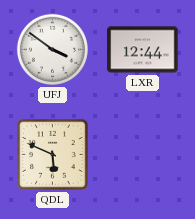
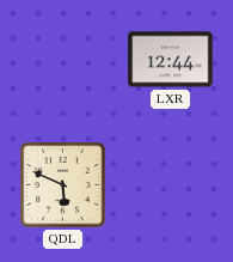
UFJ: 3:51 -> none (52, 49)
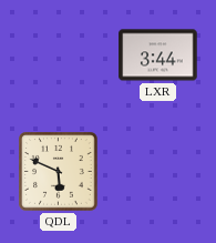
LXR: 12:44 -> 3:44 (158, 55)
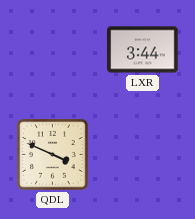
QDL: 5:49 -> 3:49 (53, 155)
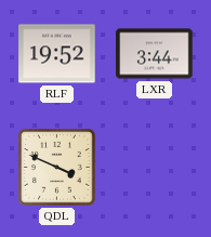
RLF: none -> 19:52 (57, 54)
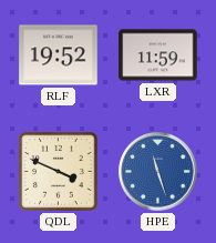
LXR: 3:44 -> 11:59 (158, 55)
HPE: none -> 11:27 (158, 172)
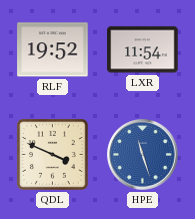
LXR: 11:59 -> 11:54 (143, 50)
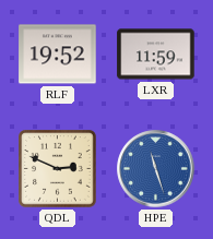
LXR: 11:54 -> 11:59 (156, 55)
QDL: 3:49 -> 2:49 (58, 169)
